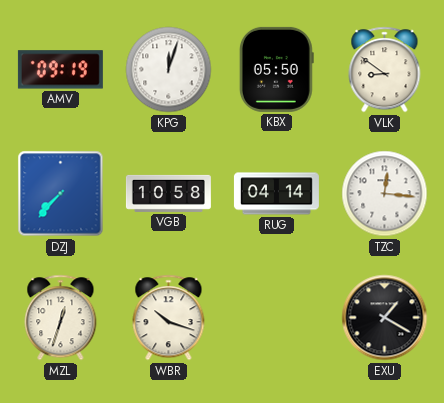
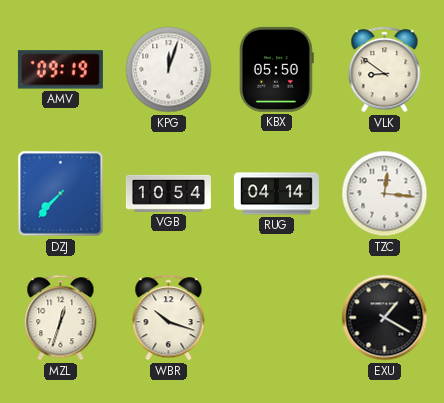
VGB: 10:58 -> 10:54 (168, 193)
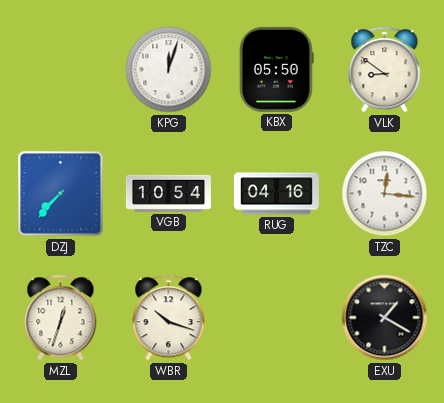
AMV: 09:19 -> none (60, 70)
RUG: 04:14 -> 04:16 (276, 194)
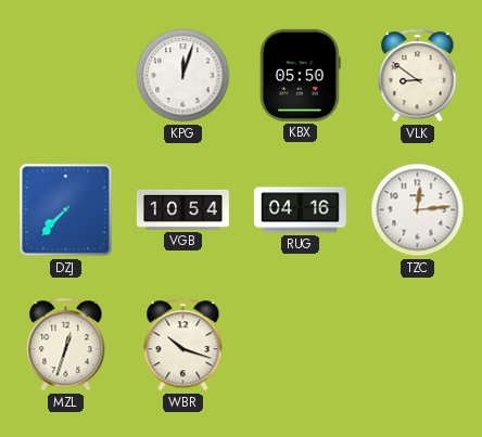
TZC: 12:16 -> 12:14 (418, 210)
EXU: 1:20 -> none (385, 318)
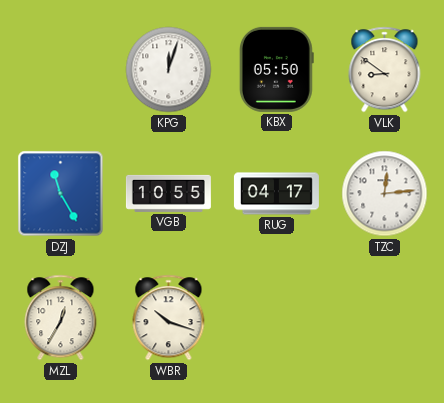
DZJ: 7:37 -> 11:25 (61, 194)
VGB: 10:54 -> 10:55 (168, 193)
RUG: 04:16 -> 04:17 (276, 194)
MZL: 12:33 -> 12:35 (61, 318)
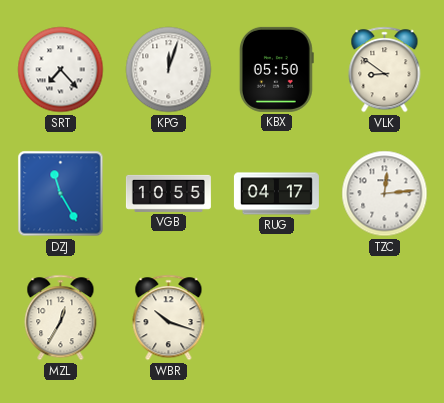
SRT: none -> 7:23 (61, 70)
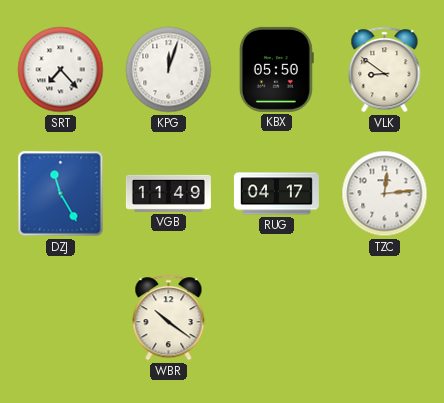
VGB: 10:55 -> 11:49 (168, 193)
MZL: 12:35 -> none (61, 318)
WBR: 10:18 -> 10:21 (169, 318)
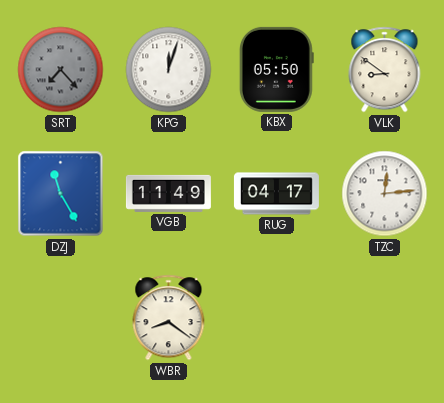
SRT dial: white -> grey (61, 70)
WBR: 10:21 -> 8:21 (169, 318)
